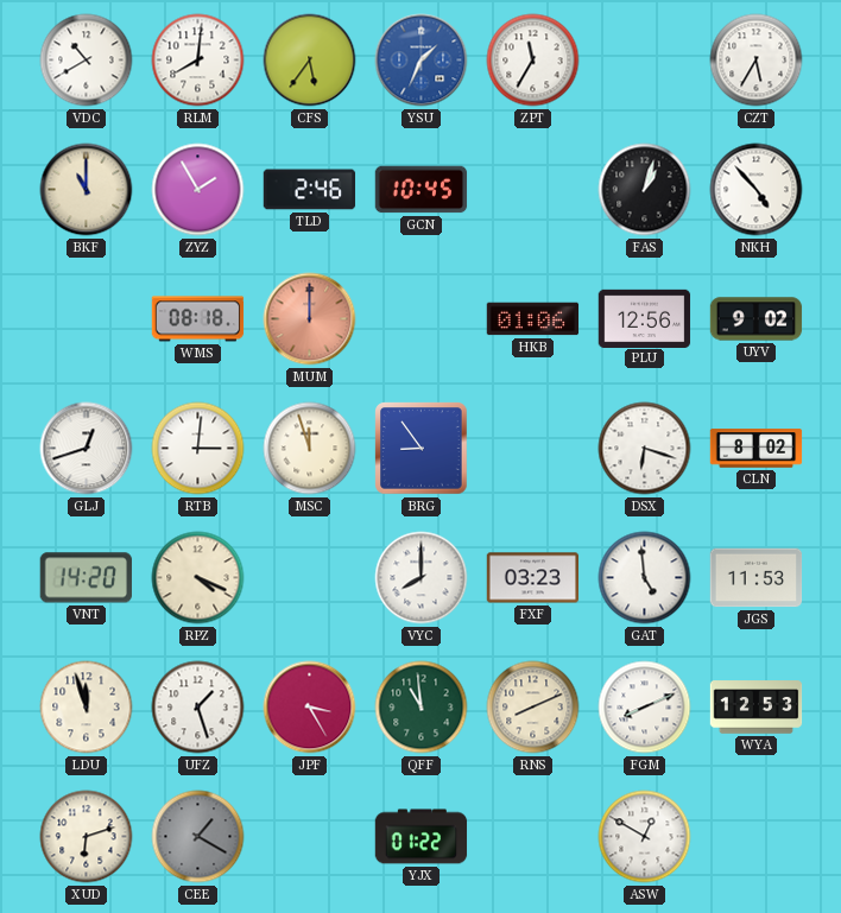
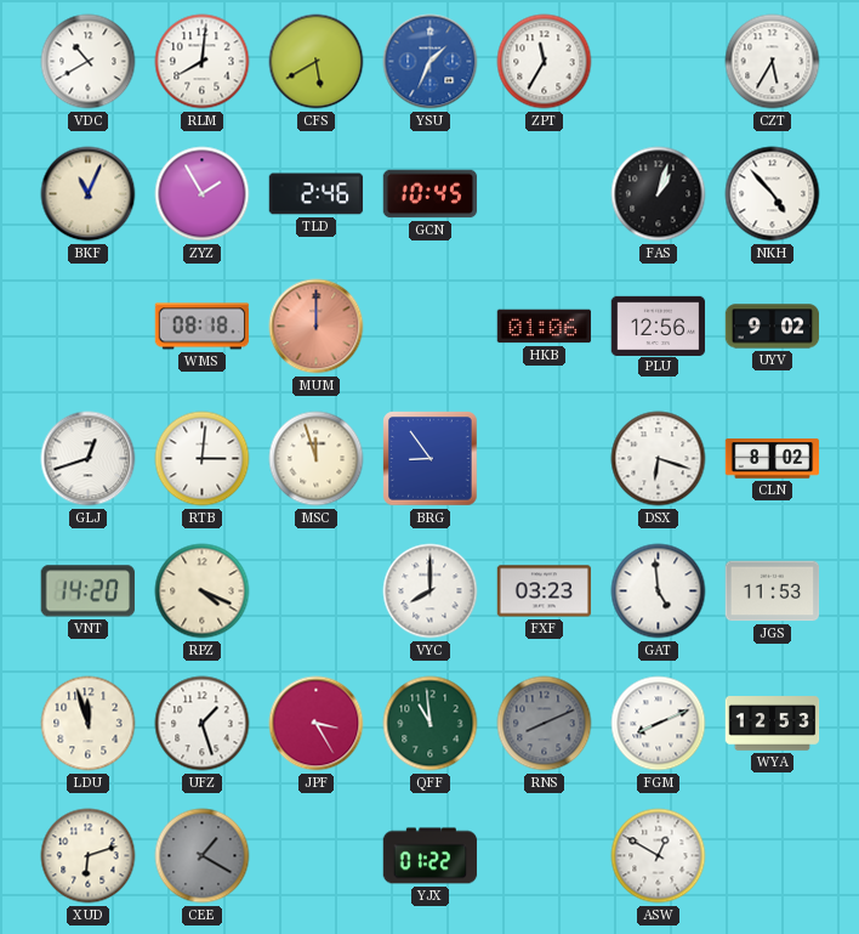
CFS: 5:36 -> 5:40 (317, 62)
BKF: 11:00 -> 11:04 (89, 194)
RNS dial: cream -> grey (545, 724)
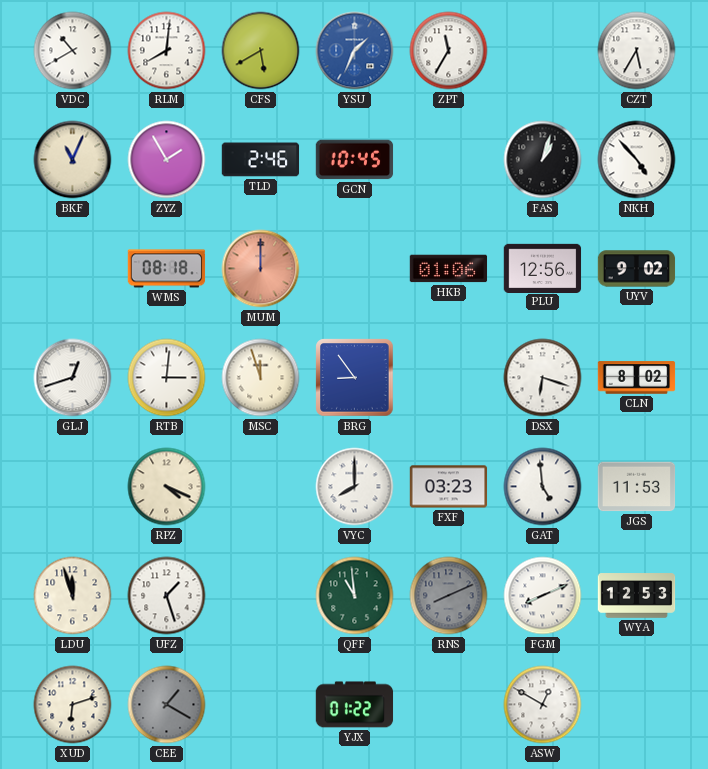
VNT: 14:20 -> none (87, 591)
JPF: 3:25 -> none (317, 724)
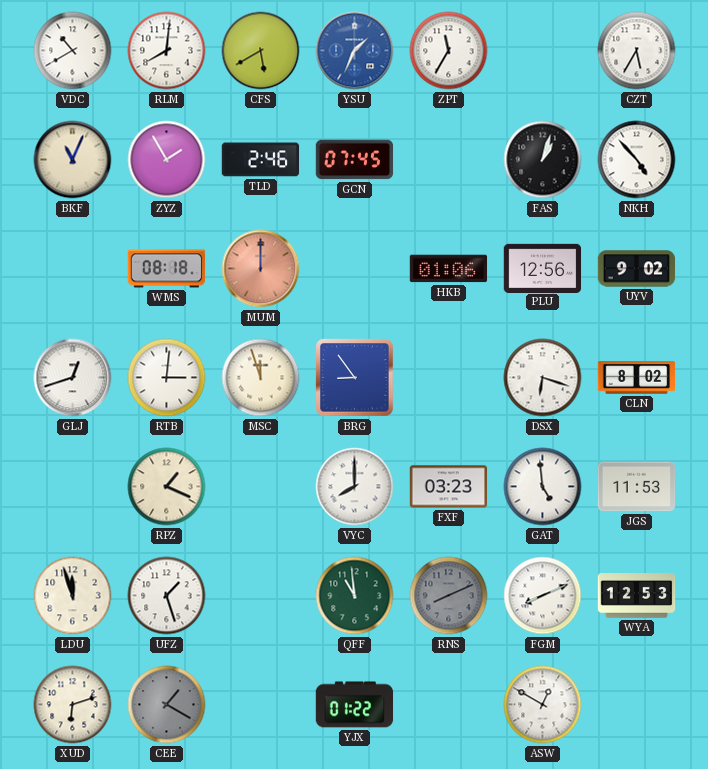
GCN: 10:45 -> 07:45 (355, 160)
RPZ: 4:19 -> 1:19 (167, 487)
